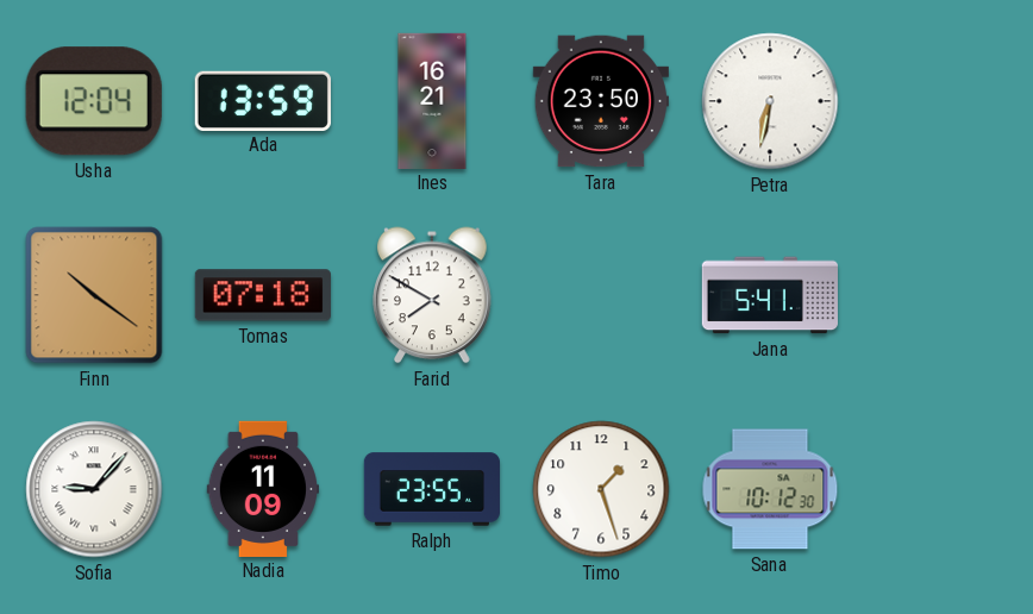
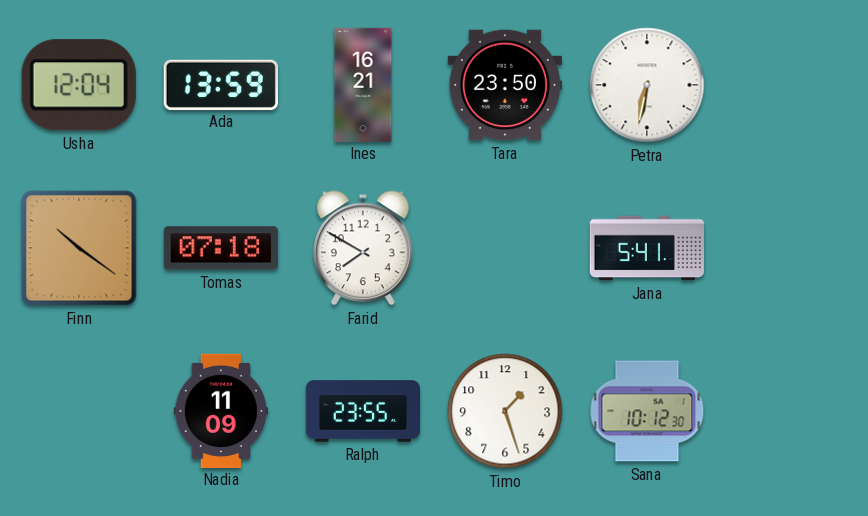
Sofia: 9:07 -> none (94, 489)
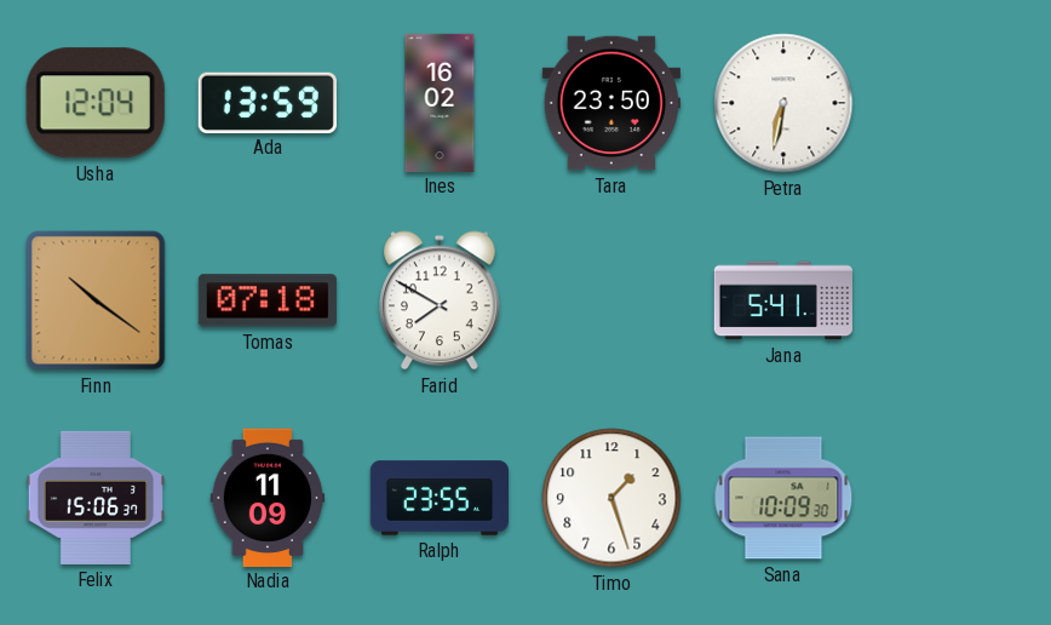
Ines: 16:21 -> 16:02 (440, 102)
Felix: none -> 15:06 (96, 498)
Sana: 10:12 -> 10:09 (783, 498)
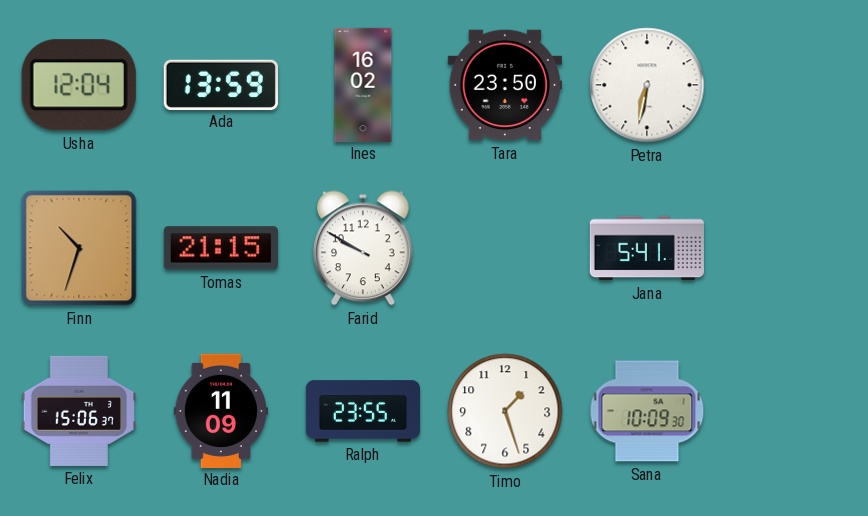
Finn: 10:21 -> 10:33 (79, 248)
Tomas: 07:18 -> 21:15 (221, 248)
Farid: 7:50 -> 9:50 (364, 248)
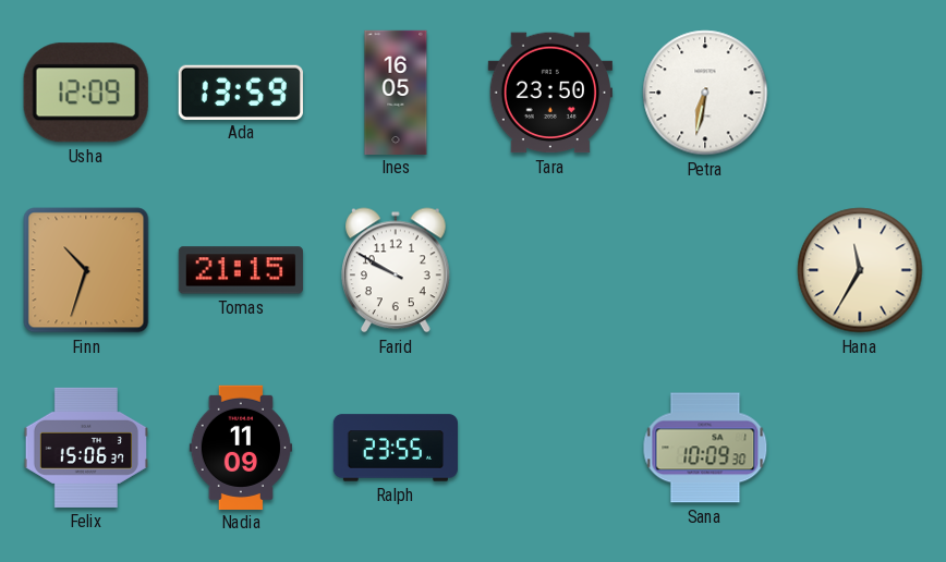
Usha: 12:04 -> 12:09 (86, 93)
Ines: 16:02 -> 16:05 (396, 91)
Jana: 5:41 -> none (646, 248)
Hana: none -> 11:35 (860, 270)
Timo: 1:27 -> none (505, 411)
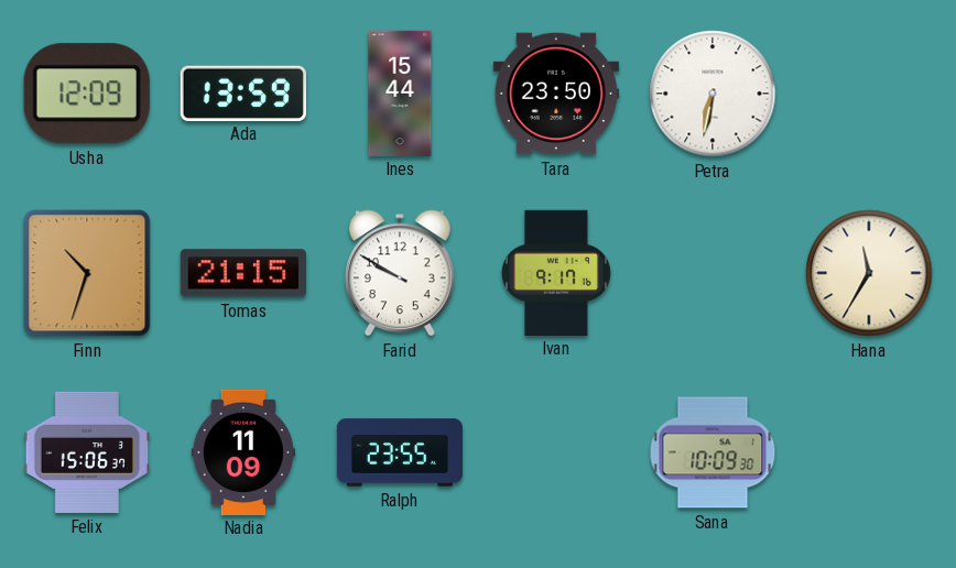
Ines: 16:05 -> 15:44 (400, 92)
Ivan: none -> 9:17 (556, 272)
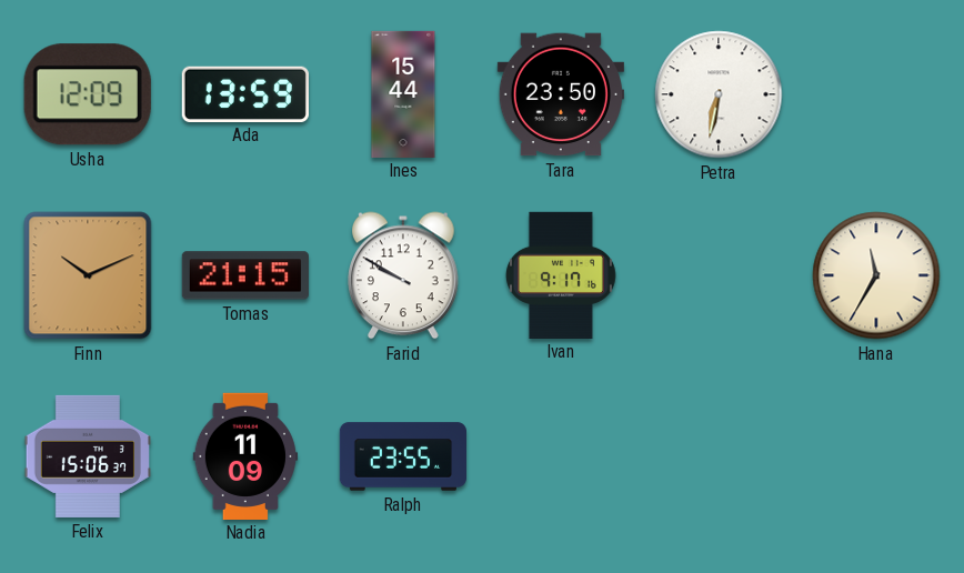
Finn: 10:33 -> 10:11 (88, 275)
Sana: 10:09 -> none (713, 452)
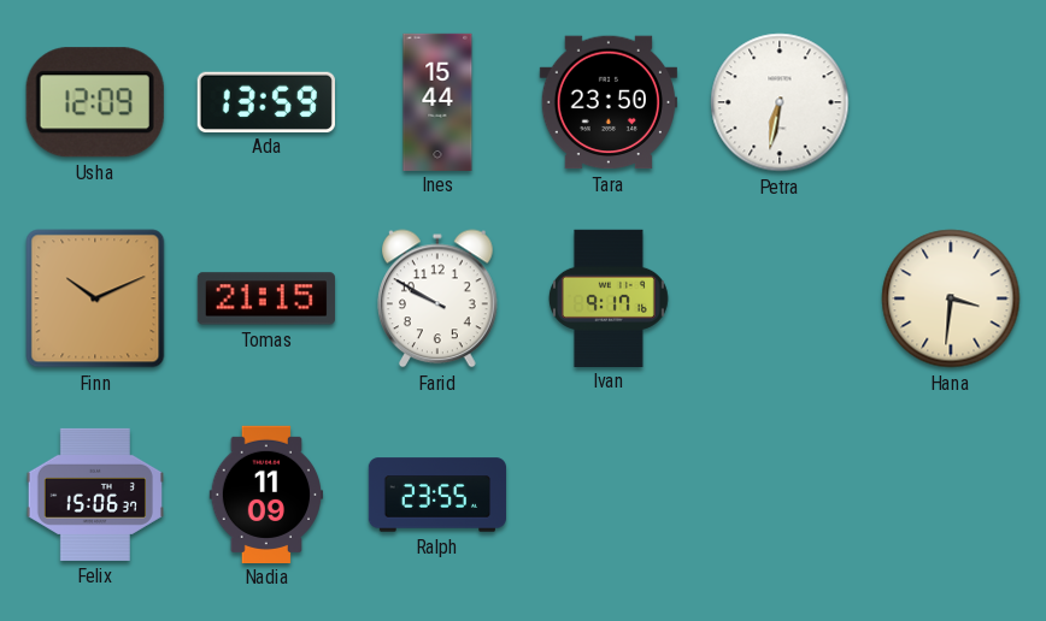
Hana: 11:35 -> 3:31 (951, 298)
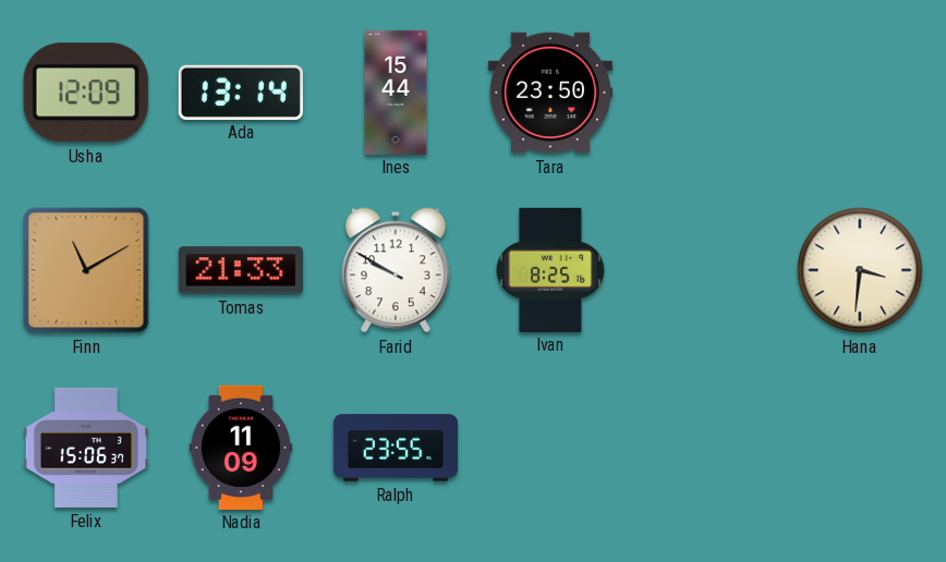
Ada: 13:59 -> 13:14 (241, 91)
Petra: 6:32 -> none (780, 102)
Finn: 10:11 -> 11:10 (86, 270)
Tomas: 21:15 -> 21:33 (241, 270)
Ivan: 9:17 -> 8:25 (550, 269)
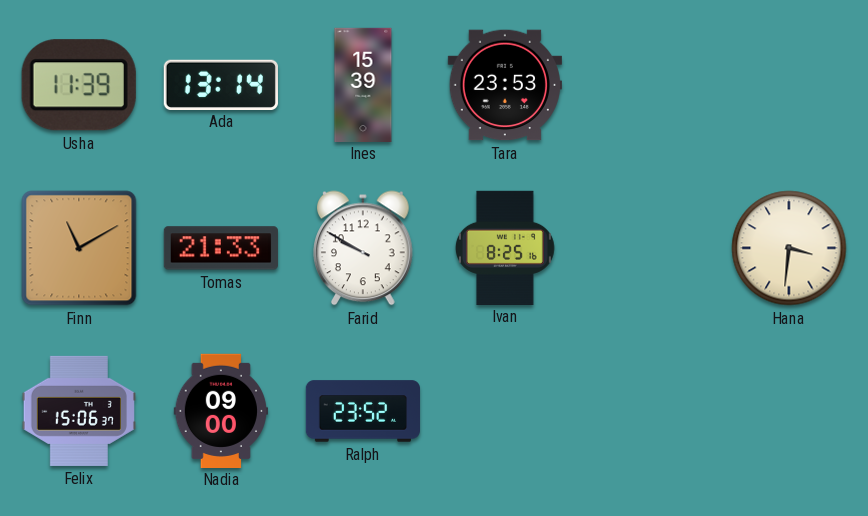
Usha: 12:09 -> 11:39 (79, 85)
Ines: 15:44 -> 15:39 (363, 84)
Tara: 23:50 -> 23:53 (505, 85)
Nadia: 11:09 -> 09:00 (221, 410)
Ralph: 23:55 -> 23:52 (362, 411)
